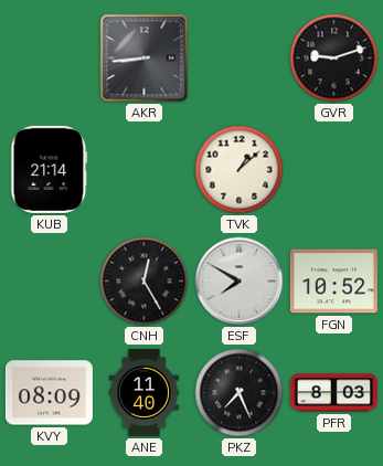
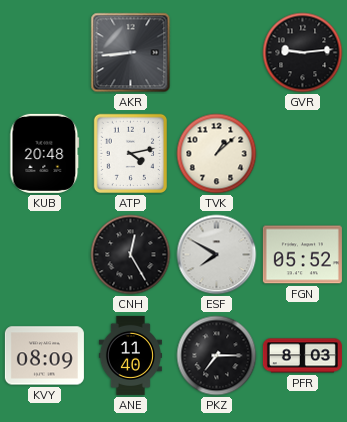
GVR: 9:12 -> 9:14 (303, 53)
KUB: 21:14 -> 20:48 (45, 153)
ATP: none -> 4:13 (130, 154)
FGN: 10:52 -> 05:52 (302, 255)
PKZ: 7:26 -> 7:15 (217, 356)
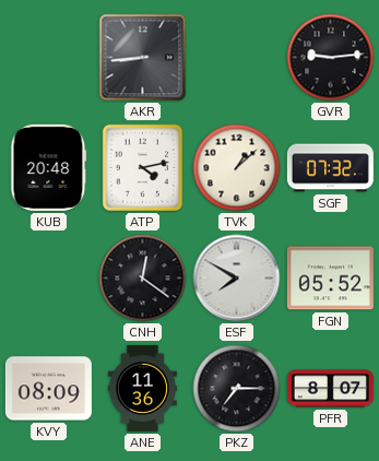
SGF: none -> 07:32 (330, 168)
CNH: 12:25 -> 12:21 (143, 279)
ANE: 11:40 -> 11:36 (142, 388)
PFR: 8:03 -> 8:07 (330, 389)
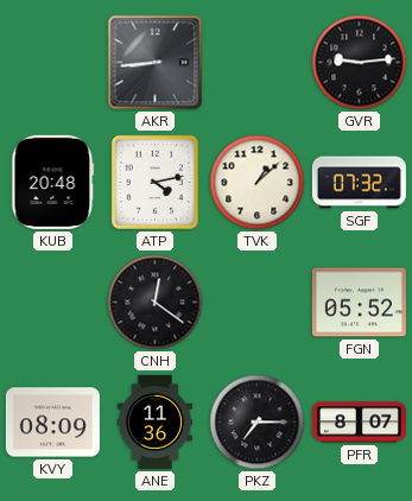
ESF: 7:50 -> none (237, 279)
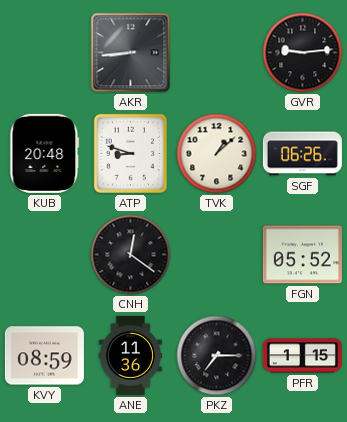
ATP: 4:13 -> 8:48 (130, 154)
SGF: 07:32 -> 06:26 (302, 154)
KVY: 08:09 -> 08:59 (44, 356)
PFR: 8:07 -> 1:15 (302, 356)
